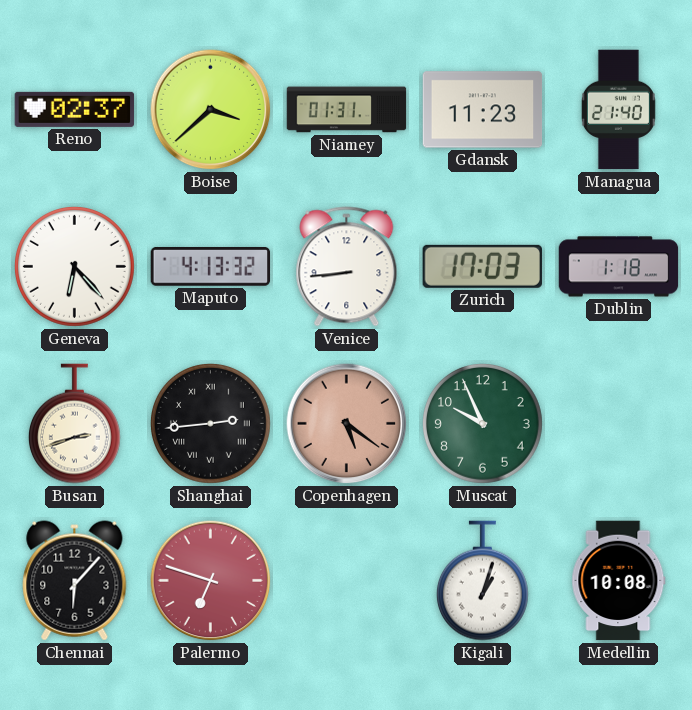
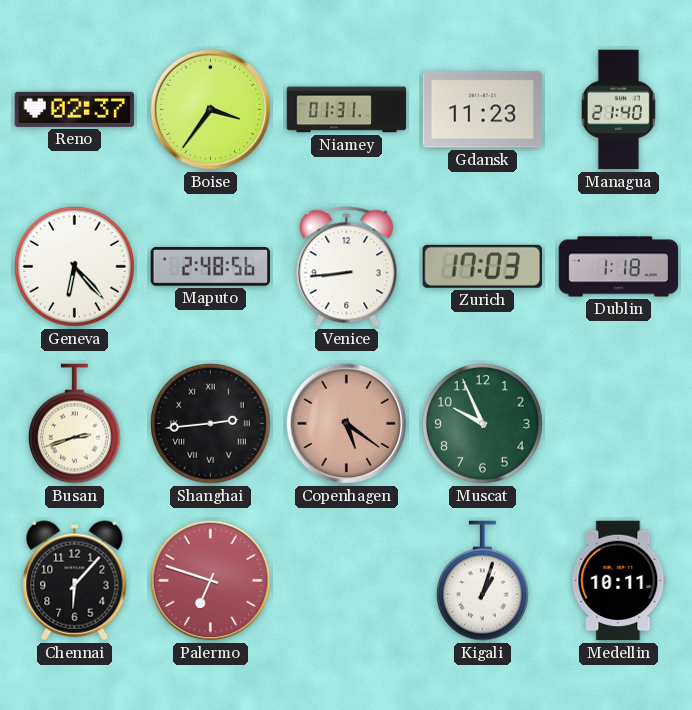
Boise: 3:38 -> 3:36 (211, 110)
Maputo: 4:13 -> 2:48 (211, 267)
Medellin: 10:08 -> 10:11 (619, 581)
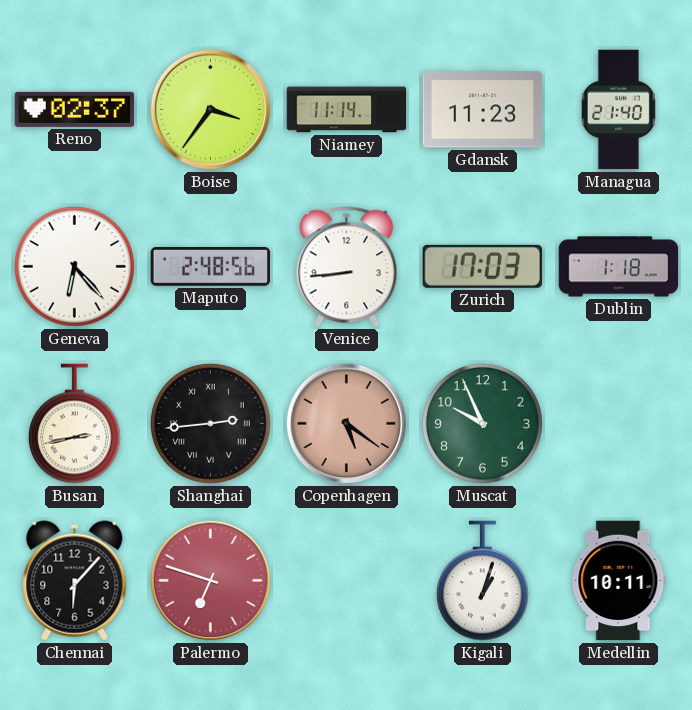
Niamey: 01:31 -> 11:14 (347, 110)
Busan: 2:42 -> 2:43 (74, 424)
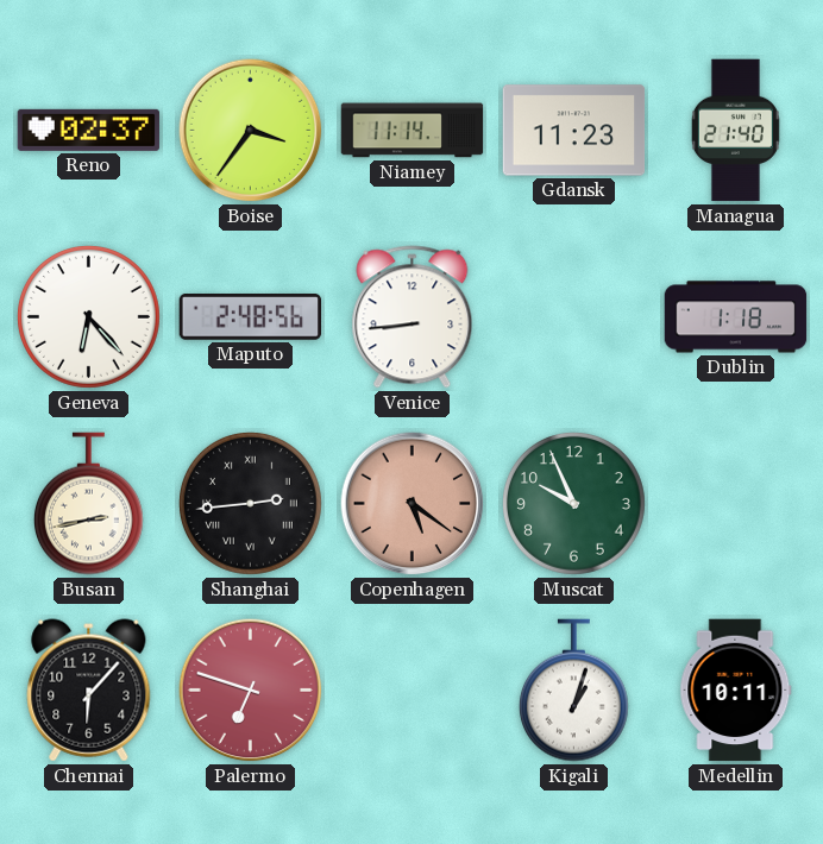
Zurich: 17:03 -> none (482, 266)
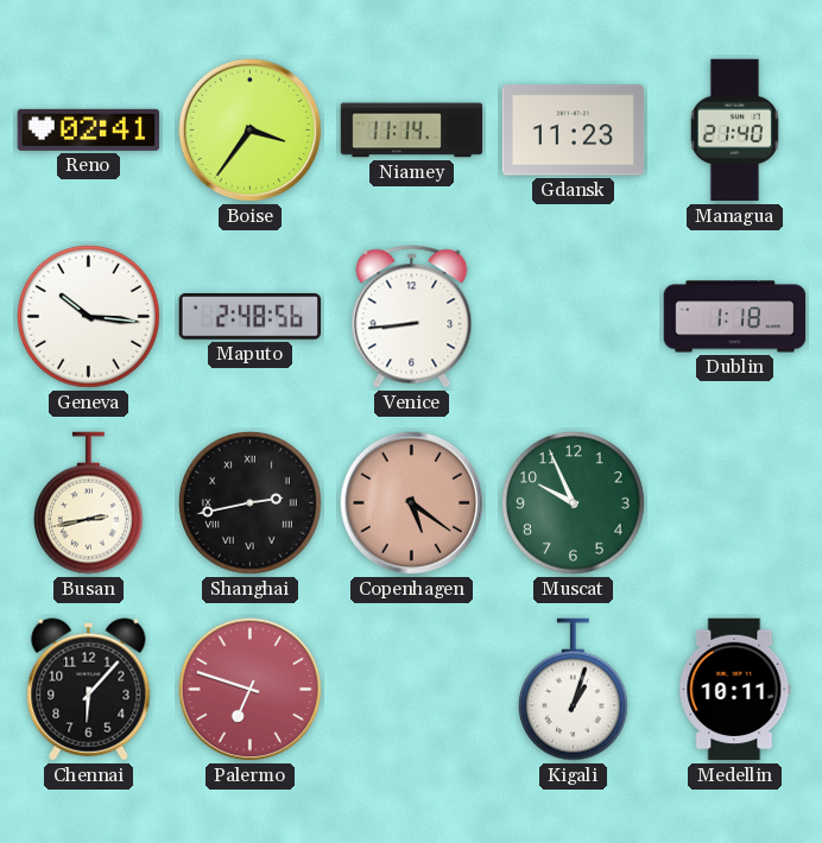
Reno: 02:37 -> 02:41 (89, 129)
Geneva: 6:23 -> 10:16 (89, 317)
Shanghai: 2:44 -> 2:43 (251, 503)
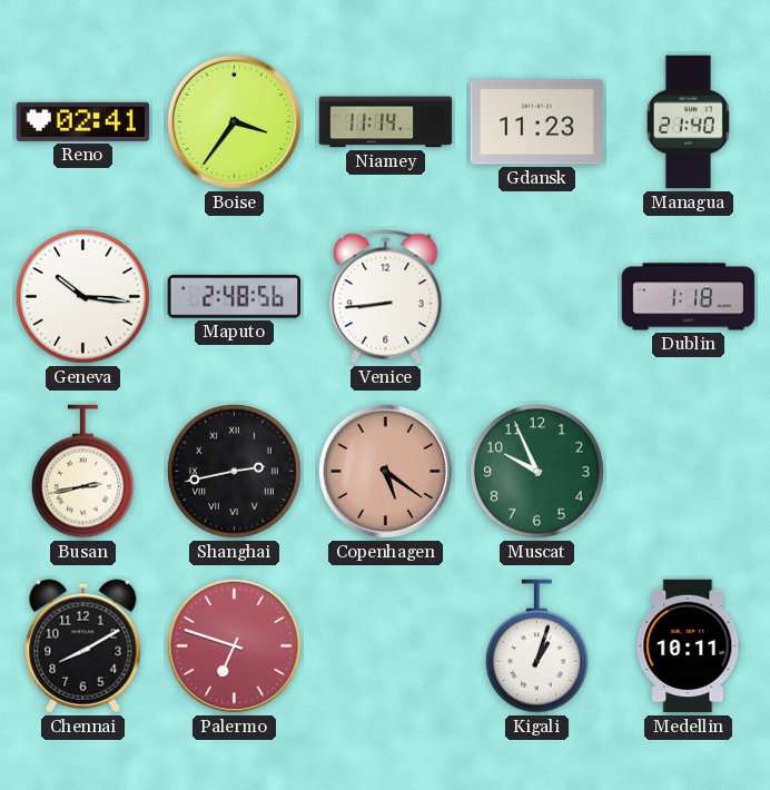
Chennai: 6:07 -> 8:10 (83, 646)
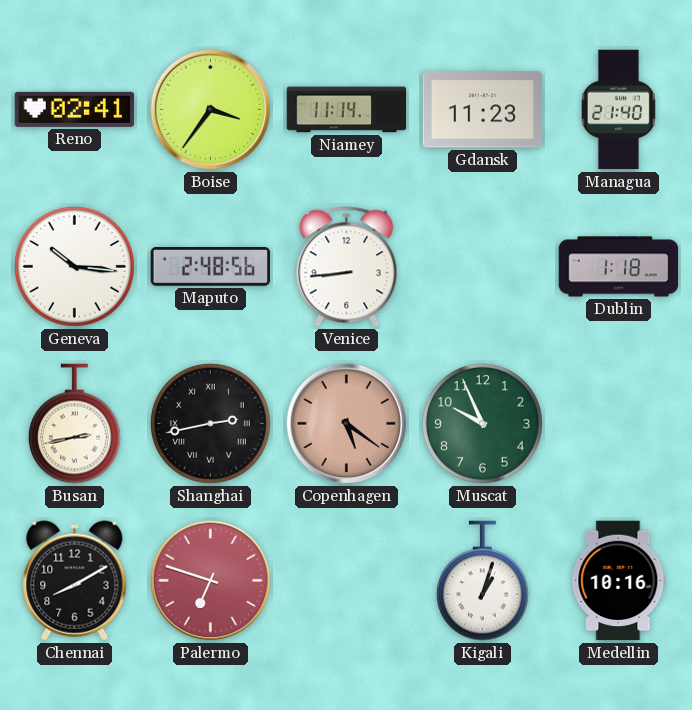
Medellin: 10:11 -> 10:16 (619, 581)
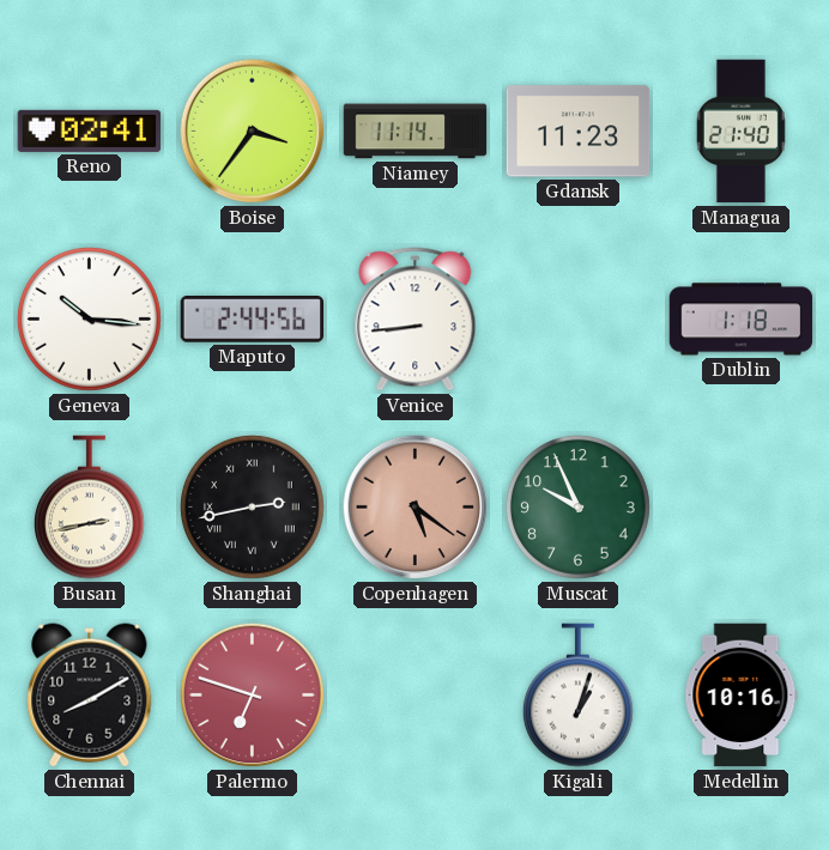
Maputo: 2:48 -> 2:44 (253, 320)
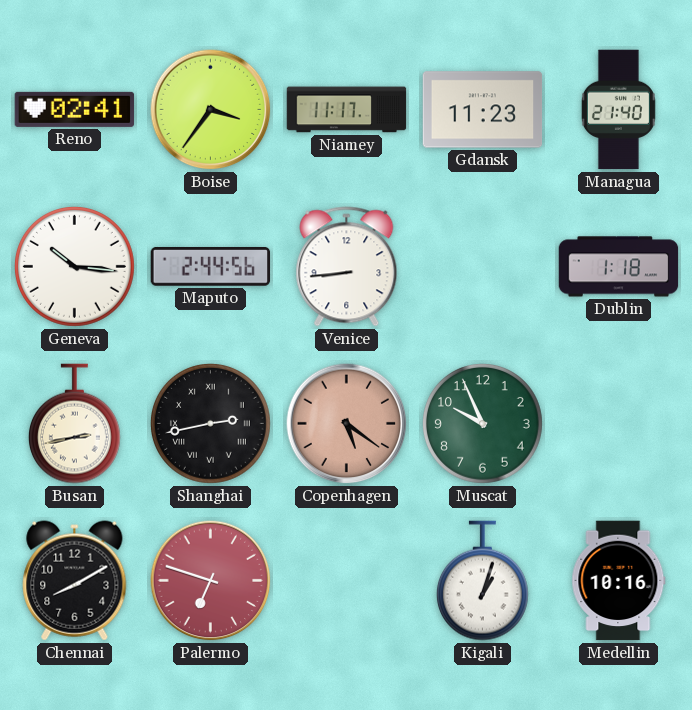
Niamey: 11:14 -> 11:17 (347, 110)
